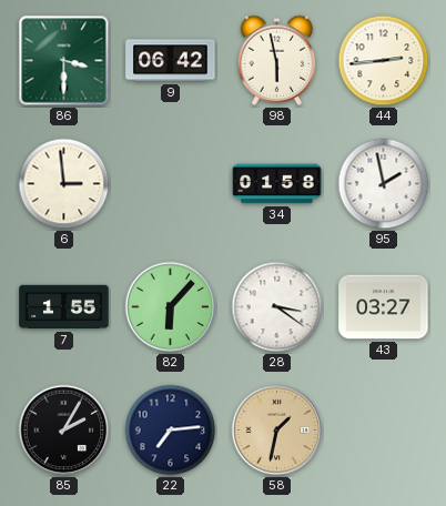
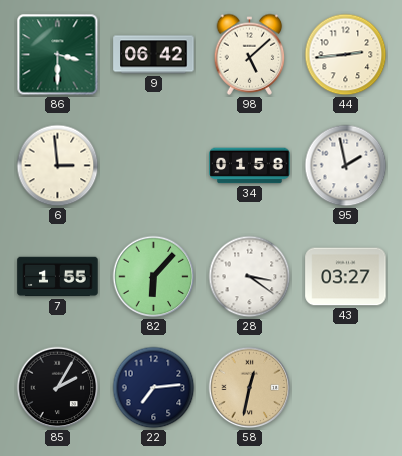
98: 5:58 -> 5:08 (250, 54)
58: 1:32 -> 12:32 (250, 388)
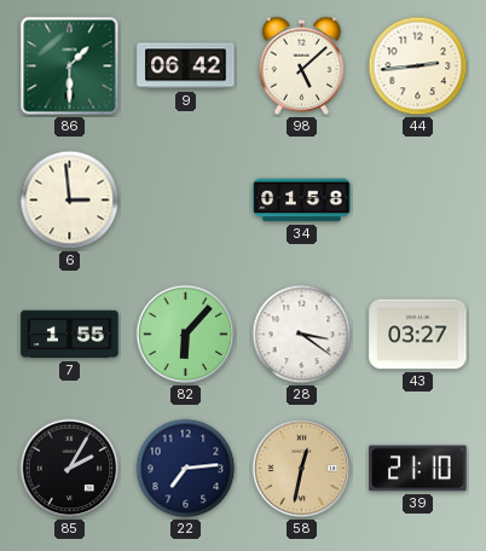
86: 3:30 -> 1:30 (70, 66)
95: 1:58 -> none (346, 166)
39: none -> 21:10 (418, 469)
